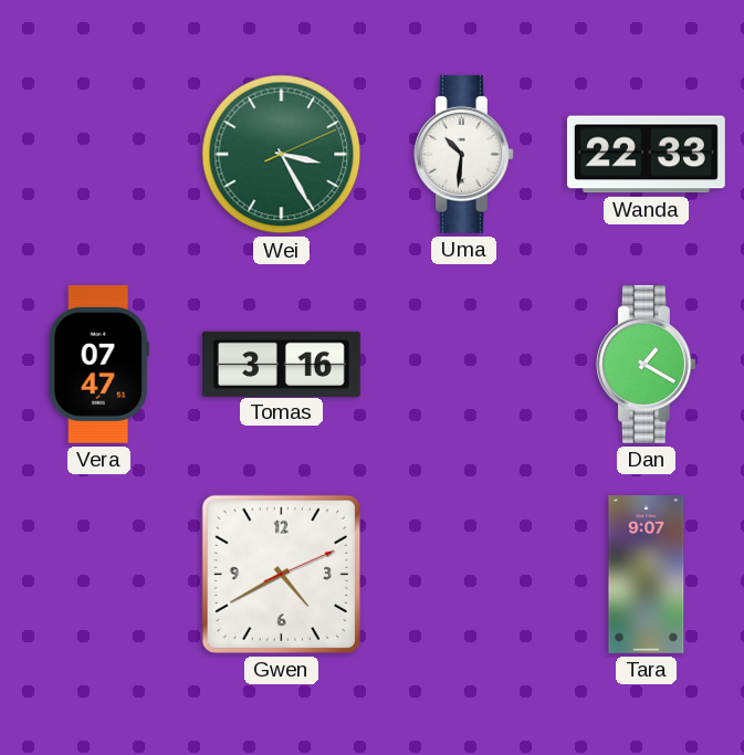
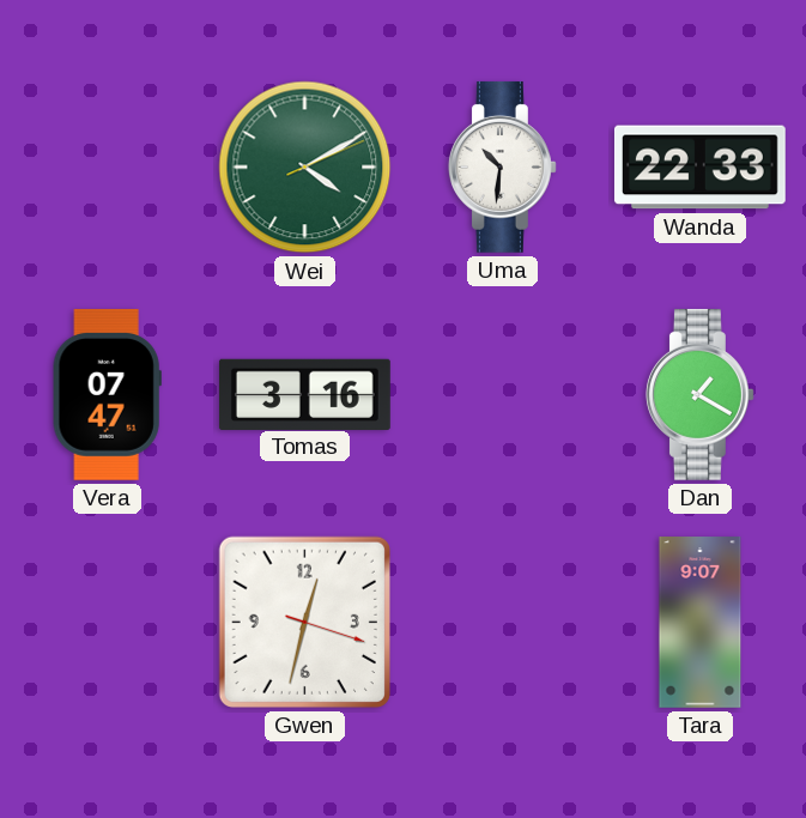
Wei: 3:25 -> 4:10 (305, 168)
Gwen: 4:40 -> 12:32 (304, 622)
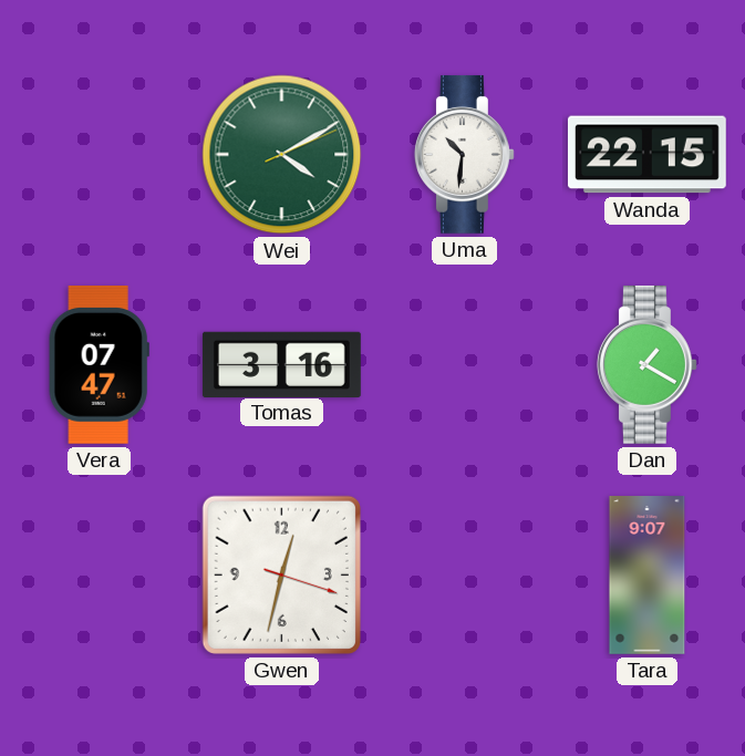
Wanda: 22:33 -> 22:15 (646, 155)
